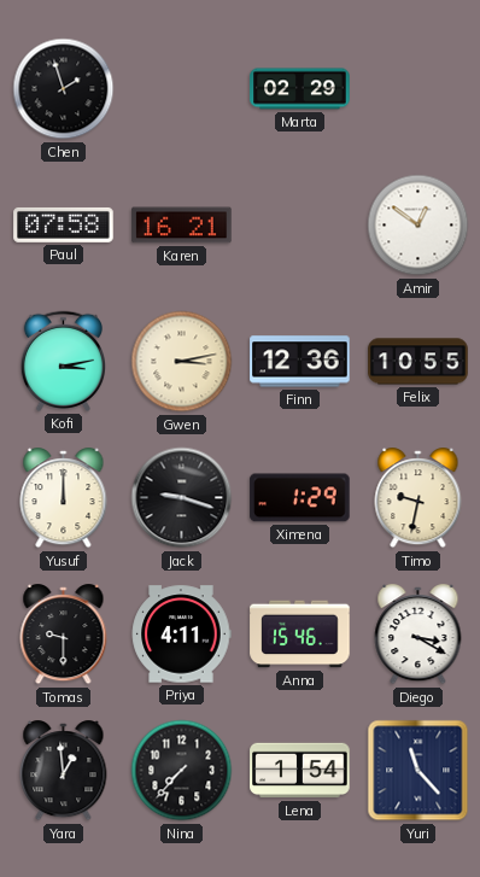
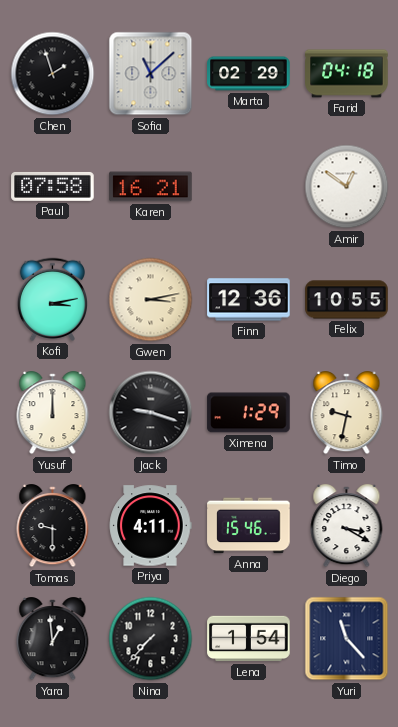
Sofia: none -> 11:08 (151, 74)
Farid: none -> 04:18 (347, 74)
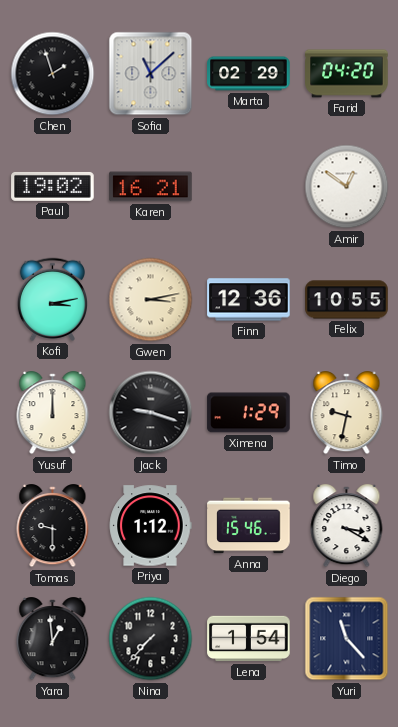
Farid: 04:18 -> 04:20 (347, 74)
Paul: 07:58 -> 19:02 (53, 186)
Priya: 4:11 -> 1:12 (150, 526)
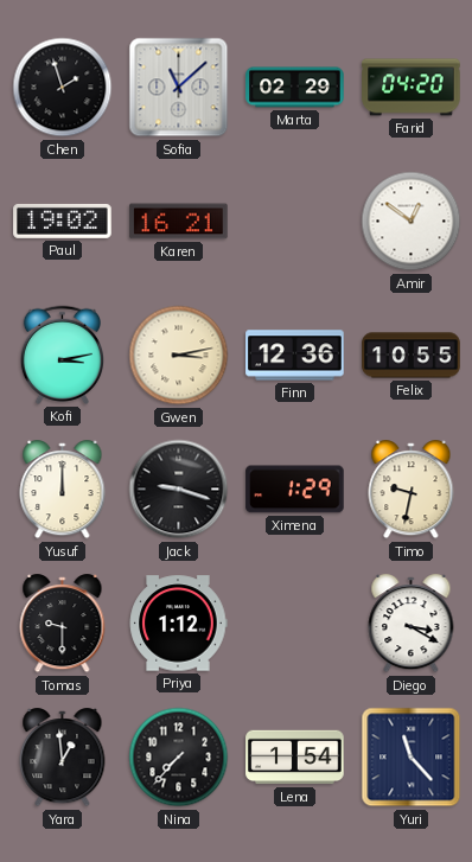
Anna: 15:46 -> none (249, 526)
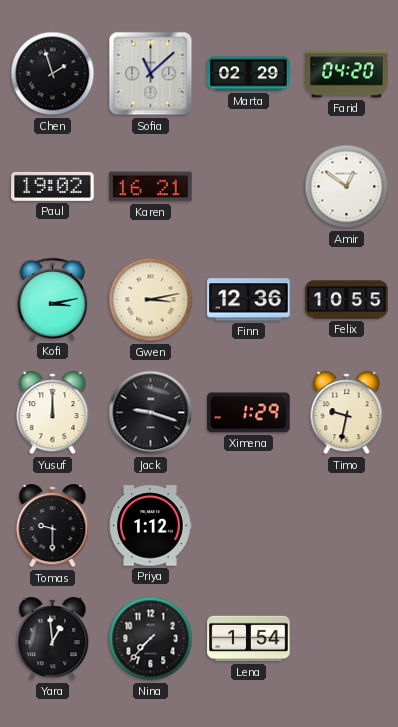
Diego: 3:20 -> none (412, 624)
Yuri: 11:23 -> none (412, 758)
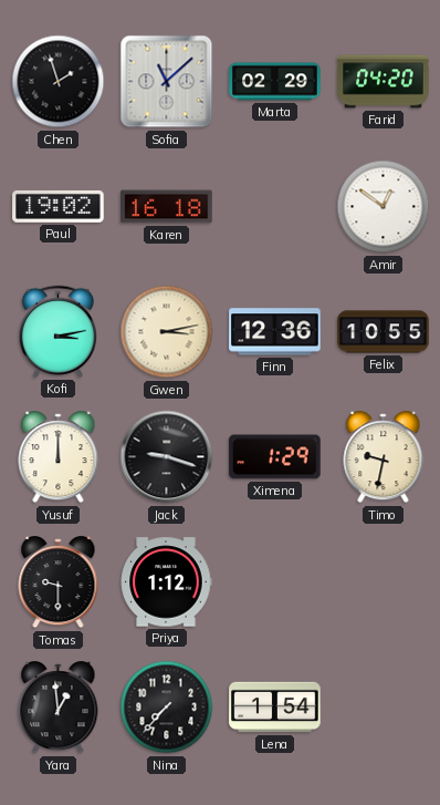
Karen: 16:21 -> 16:18 (167, 207)
